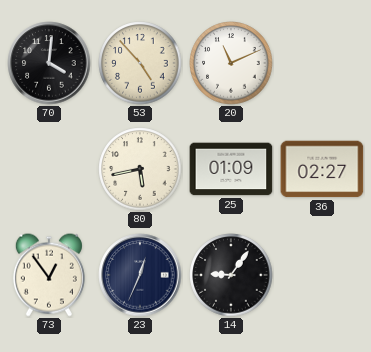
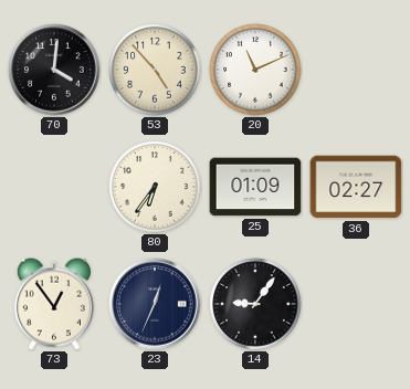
80: 5:43 -> 6:36 (155, 187)
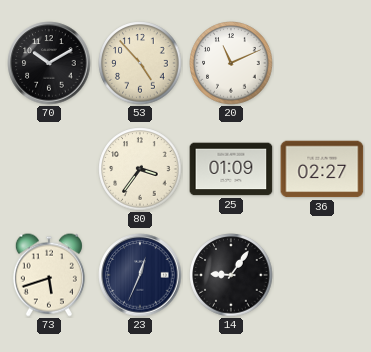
70: 4:01 -> 10:10 (49, 63)
80: 6:36 -> 3:36 (140, 169)
73: 12:54 -> 5:42 (49, 275)
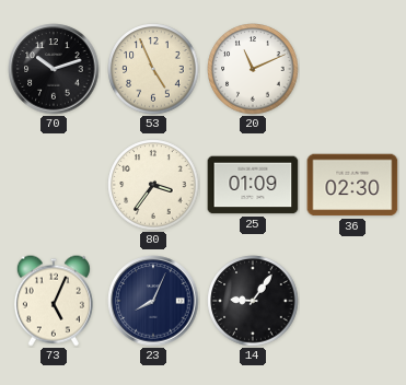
70: 10:10 -> 10:12 (54, 69)
53: 4:53 -> 4:56 (153, 69)
36: 02:27 -> 02:30 (352, 185)
73: 5:42 -> 5:04 (54, 301)
23: 12:34 -> 8:04 (153, 301)
